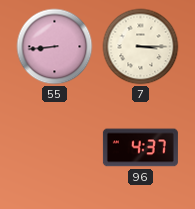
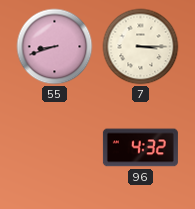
55: 8:44 -> 8:42 (55, 47)
96: 4:37 -> 4:32 (140, 148)
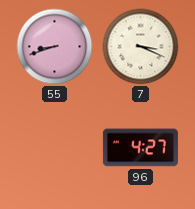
7: 3:15 -> 3:19 (141, 47)
96: 4:32 -> 4:27 (140, 148)
